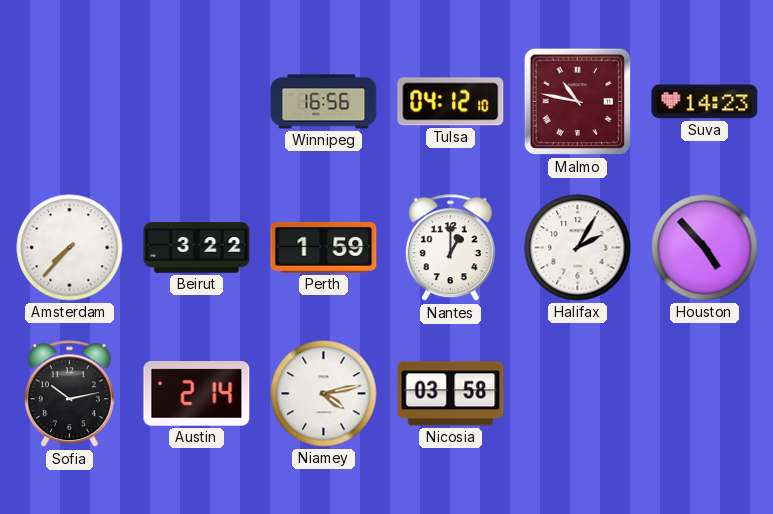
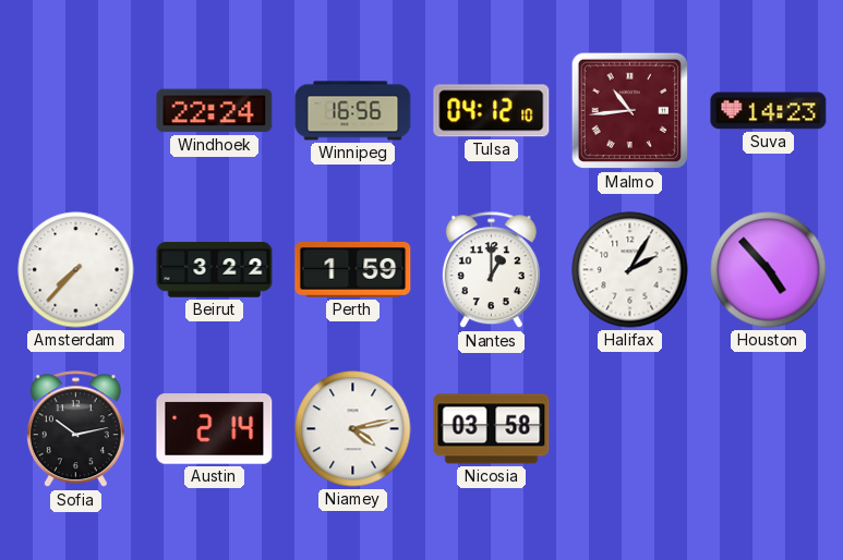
Windhoek: none -> 22:24 (215, 111)
Malmo: 10:47 -> 10:44 (630, 111)
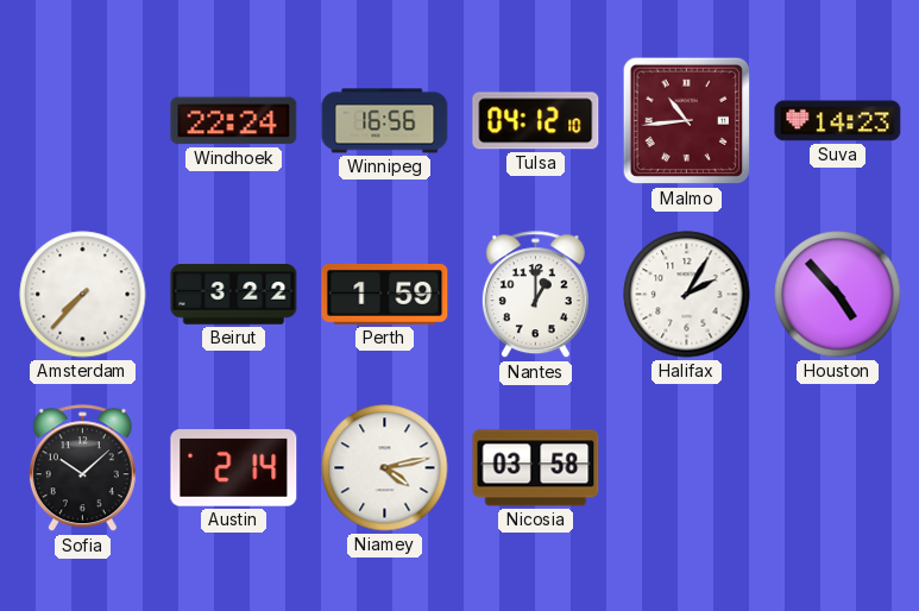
Sofia: 10:13 -> 10:08 (82, 468)
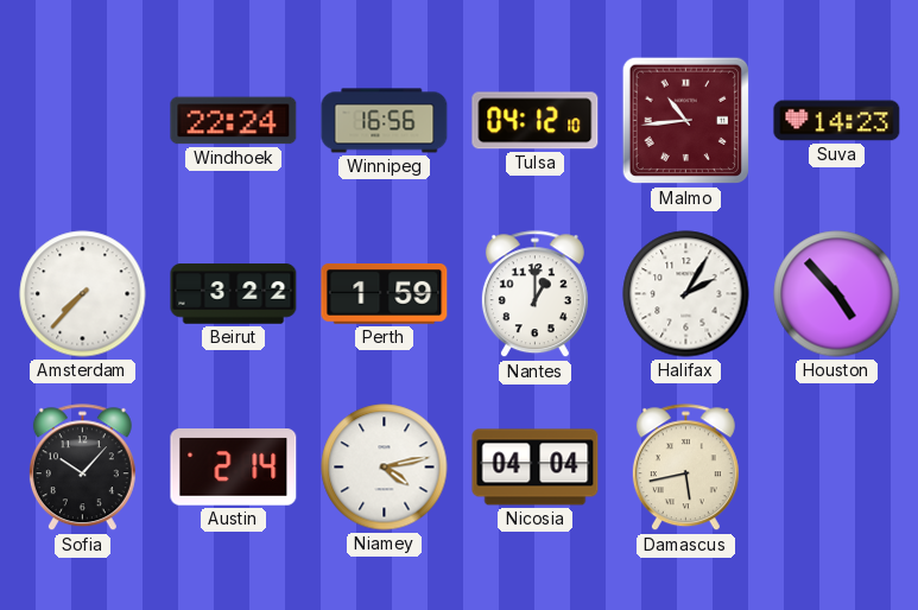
Sofia: 10:08 -> 10:07 (82, 468)
Nicosia: 03:58 -> 04:04 (536, 468)
Damascus: none -> 5:43 (685, 468)
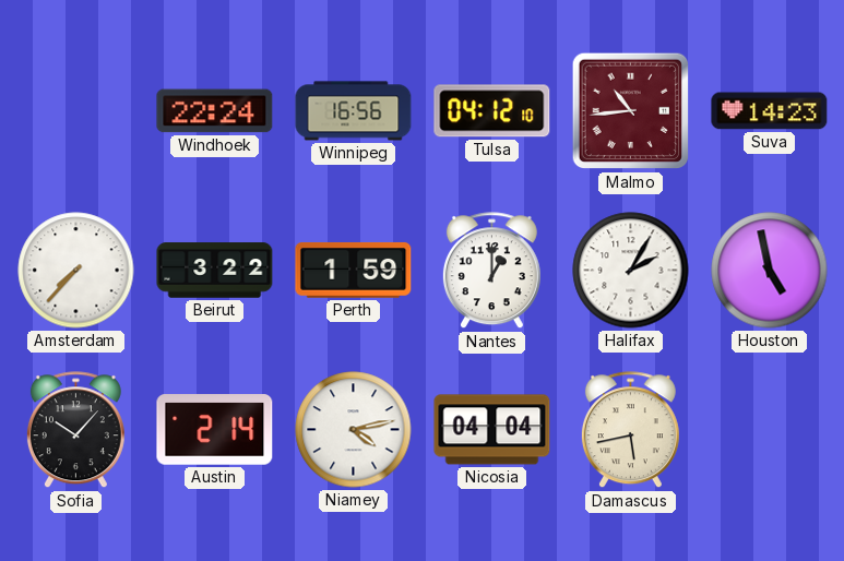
Houston: 4:53 -> 4:58 (770, 271)
